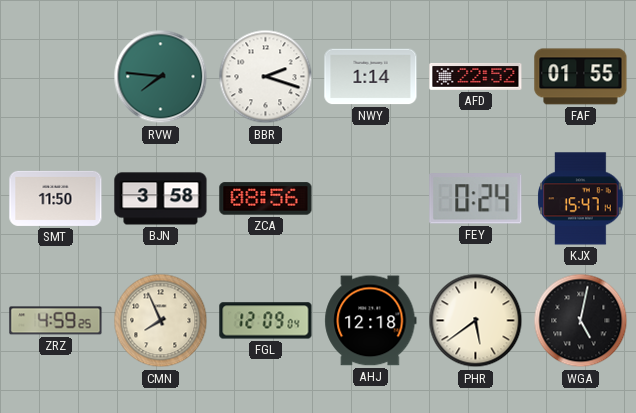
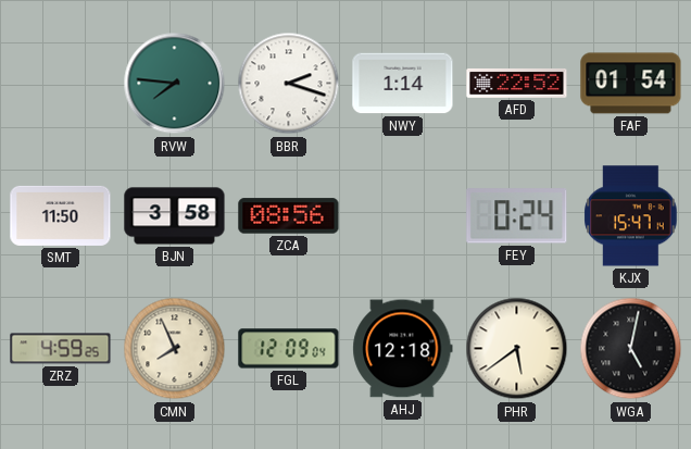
FAF: 01:55 -> 01:54 (631, 84)
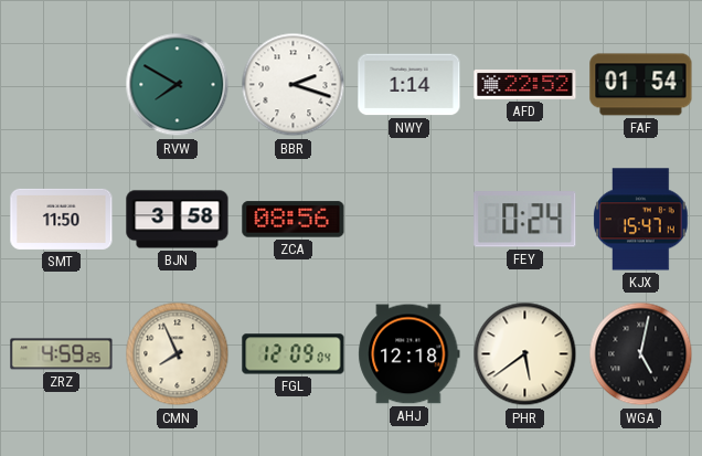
RVW: 7:46 -> 7:50 (178, 85)
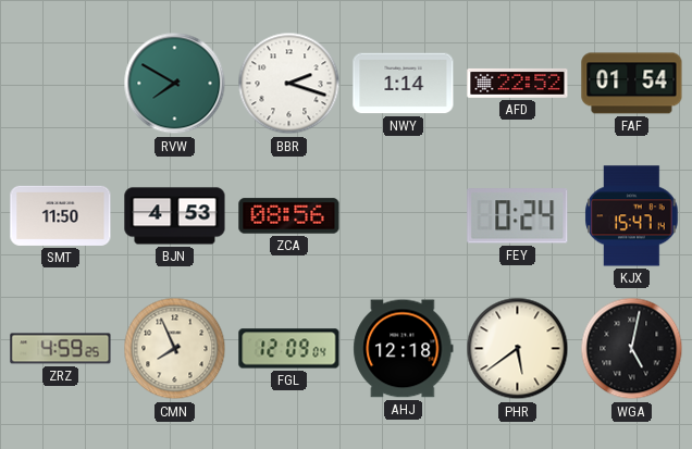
BJN: 3:58 -> 4:53 (175, 216)
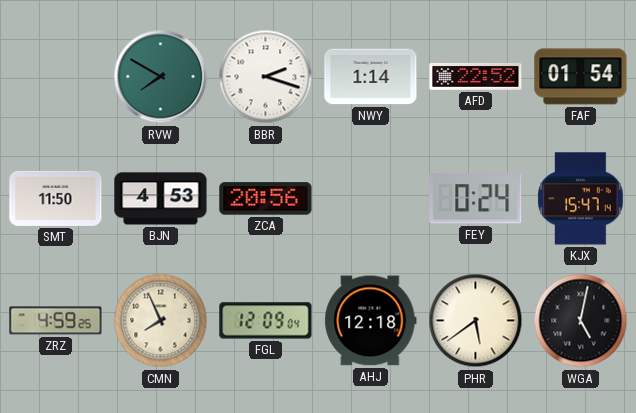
ZCA: 08:56 -> 20:56 (266, 199)
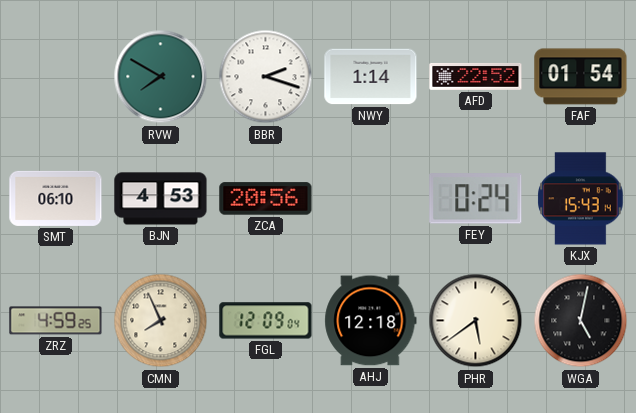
SMT: 11:50 -> 06:10 (56, 198)
KJX: 15:47 -> 15:43 (581, 199)
